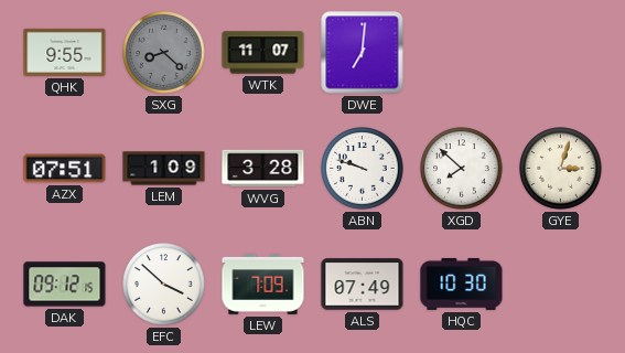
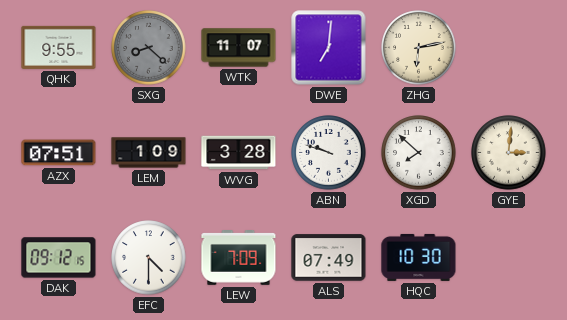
ZHG: none -> 6:13 (419, 48)
GYE: 3:03 -> 3:01 (509, 153)
EFC: 3:52 -> 4:30 (149, 258)
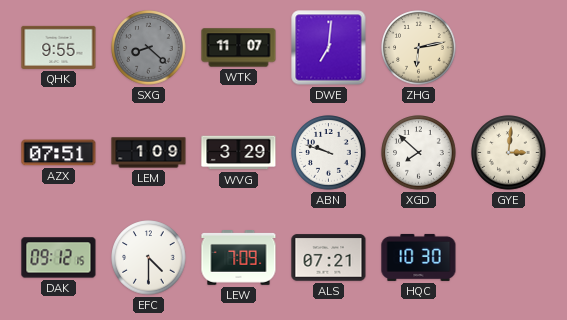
WVG: 3:28 -> 3:29 (239, 153)
ALS: 07:49 -> 07:21 (329, 258)
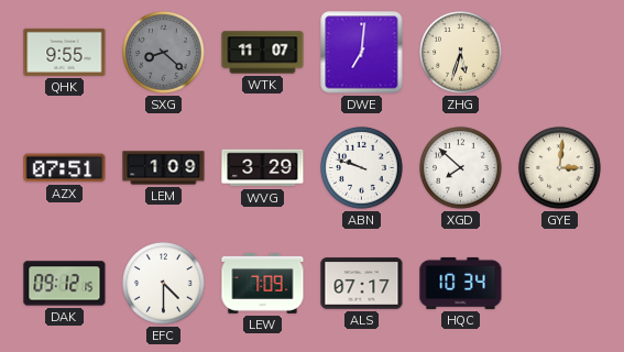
ZHG: 6:13 -> 5:33 (461, 53)
ALS: 07:21 -> 07:17 (362, 284)
HQC: 10:30 -> 10:34 (461, 283)
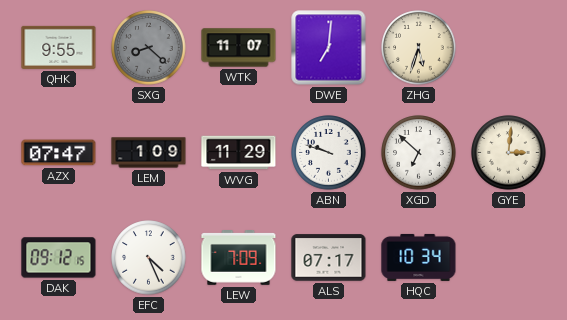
AZX: 07:51 -> 07:47 (59, 153)
WVG: 3:29 -> 11:29 (239, 153)
XGD: 7:52 -> 6:52 (419, 153)
EFC: 4:30 -> 4:26 (149, 258)
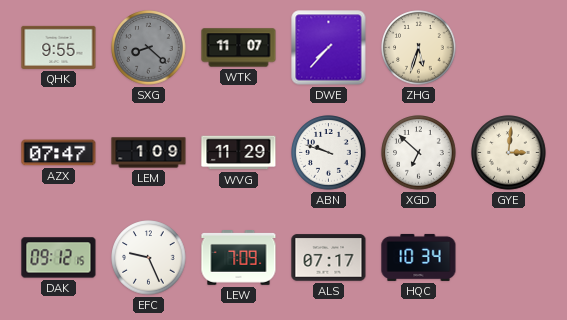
DWE: 7:01 -> 7:37 (329, 48)
EFC: 4:26 -> 9:26 (149, 258)
